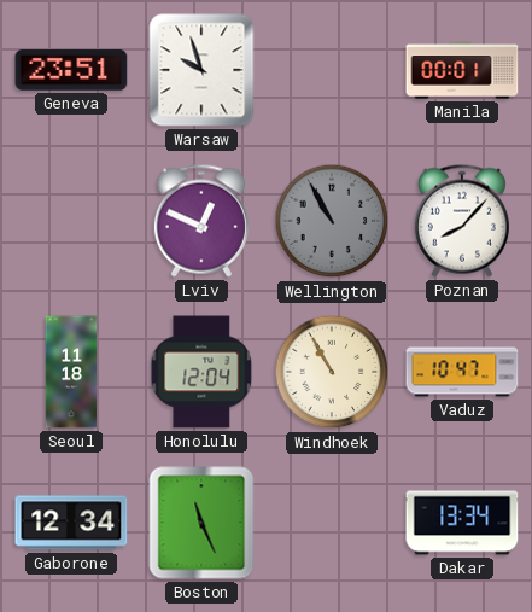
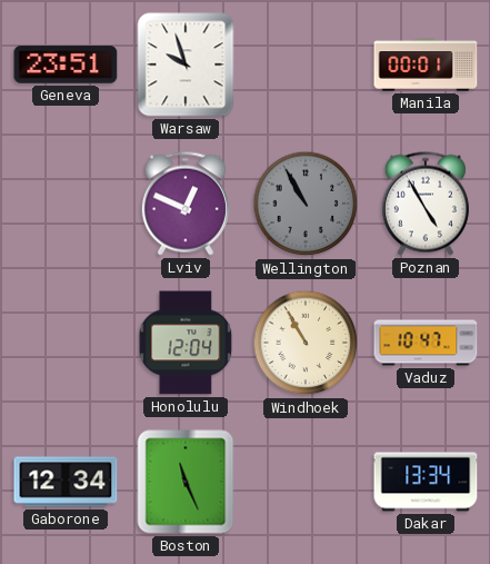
Poznan: 8:07 -> 4:55 (426, 204)
Seoul: 11:18 -> none (71, 372)
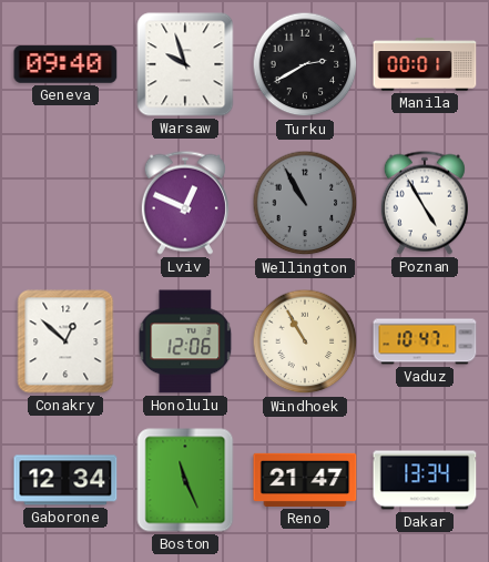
Geneva: 23:51 -> 09:40 (65, 64)
Turku: none -> 2:40 (305, 64)
Conakry: none -> 12:52 (65, 341)
Honolulu: 12:04 -> 12:06 (185, 341)
Reno: none -> 21:47 (305, 480)
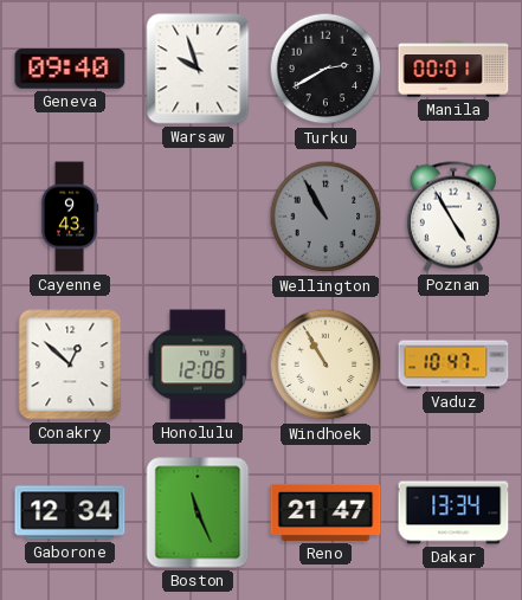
Cayenne: none -> 9:43 (70, 217)
Lviv: 12:49 -> none (185, 203)
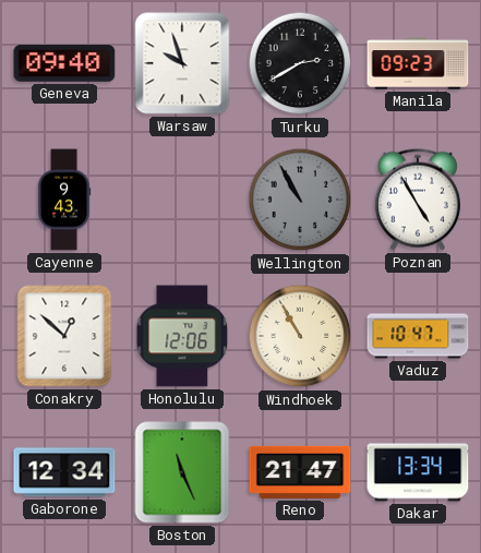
Manila: 00:01 -> 09:23 (418, 63)
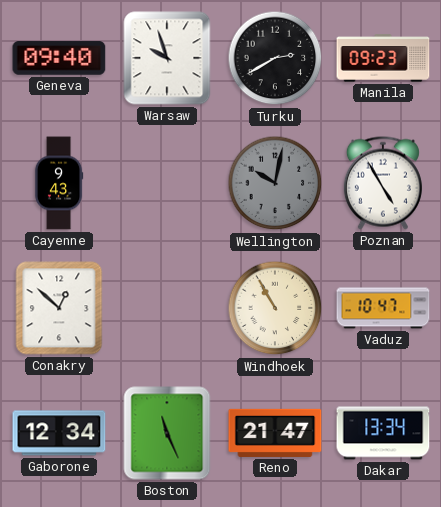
Wellington: 10:55 -> 10:02 (275, 183)
Honolulu: 12:06 -> none (182, 336)
